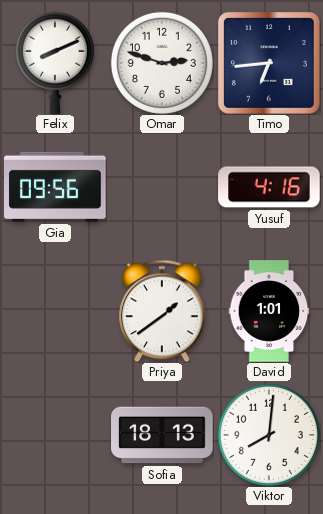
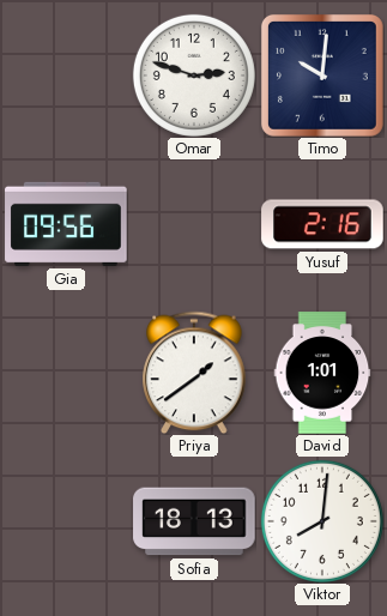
Felix: 8:11 -> none (55, 63)
Timo: 6:44 -> 10:01 (322, 76)
Yusuf: 4:16 -> 2:16 (322, 224)
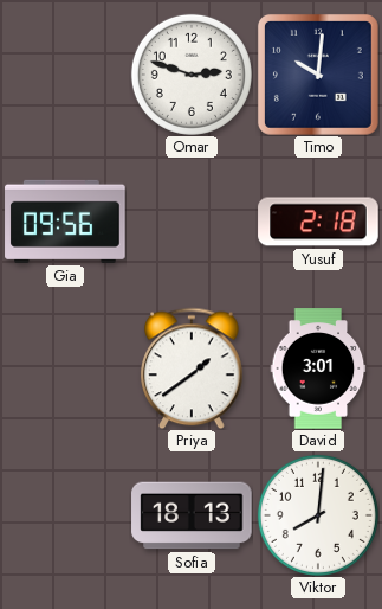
Yusuf: 2:16 -> 2:18 (318, 222)
David: 1:01 -> 3:01 (318, 368)
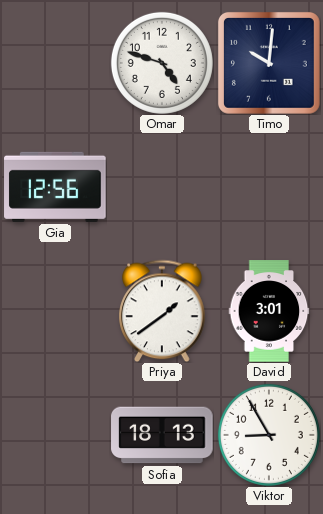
Omar: 2:48 -> 4:48 (162, 63)
Gia: 09:56 -> 12:56 (55, 187)
Yusuf: 2:18 -> none (318, 222)
Viktor: 8:01 -> 8:55 (269, 435)
